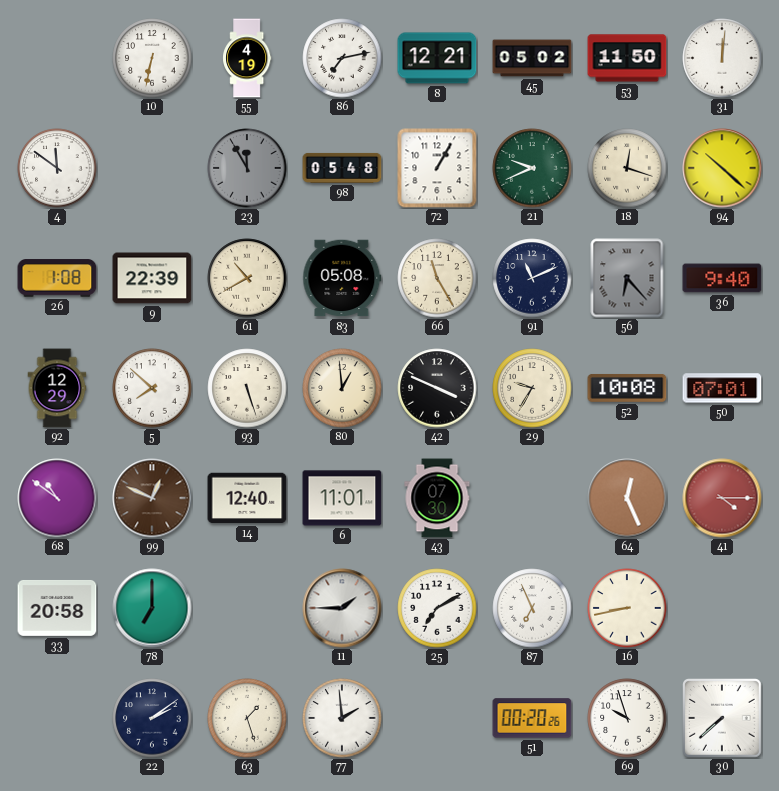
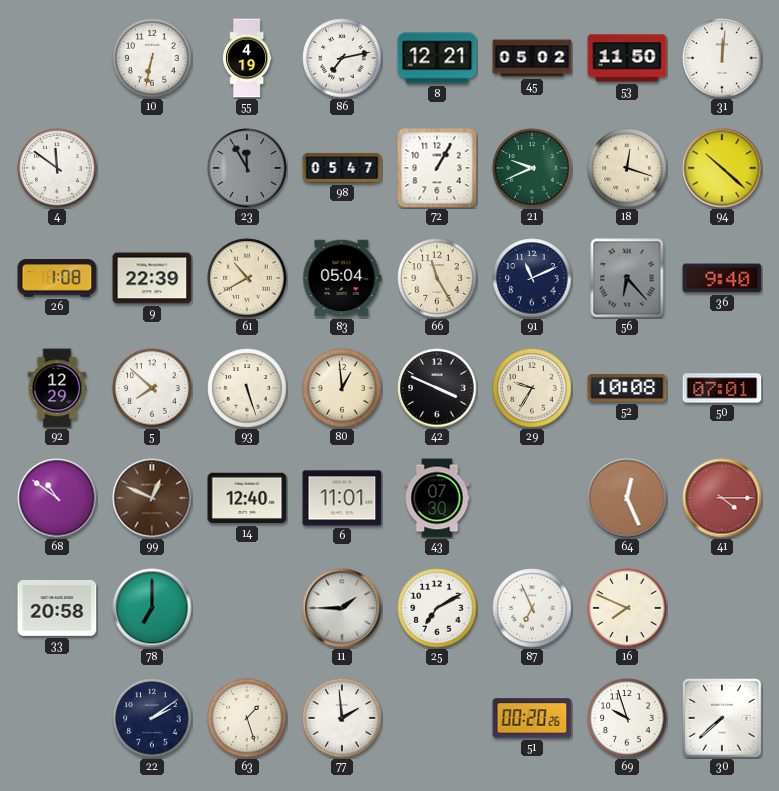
98: 05:48 -> 05:47 (342, 168)
83: 05:08 -> 05:04 (342, 278)
16: 8:43 -> 7:49 (627, 608)
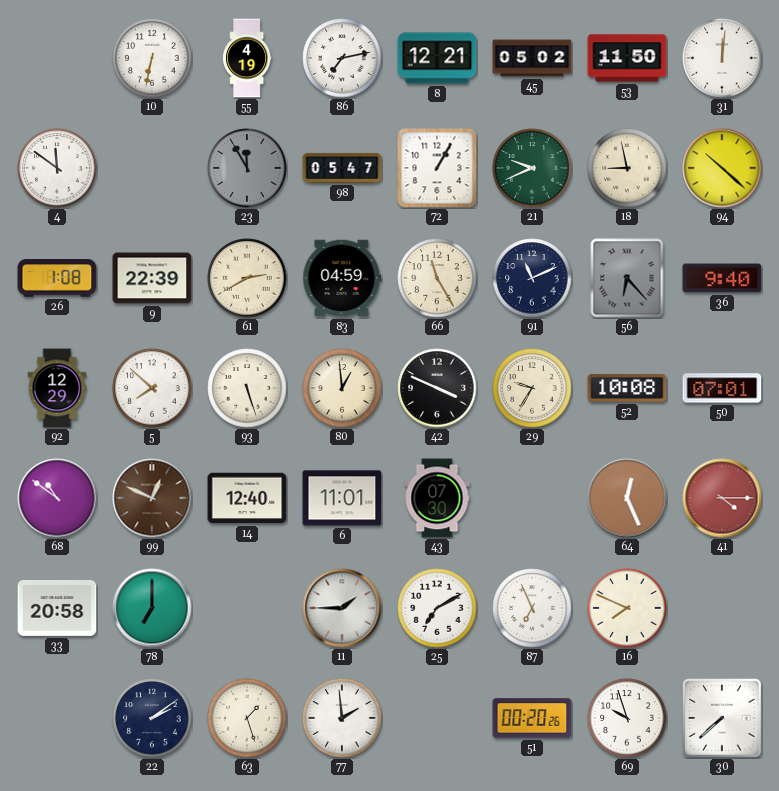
18: 12:18 -> 8:58 (627, 168)
61: 10:40 -> 2:40 (247, 278)
83: 05:04 -> 04:59 (342, 278)
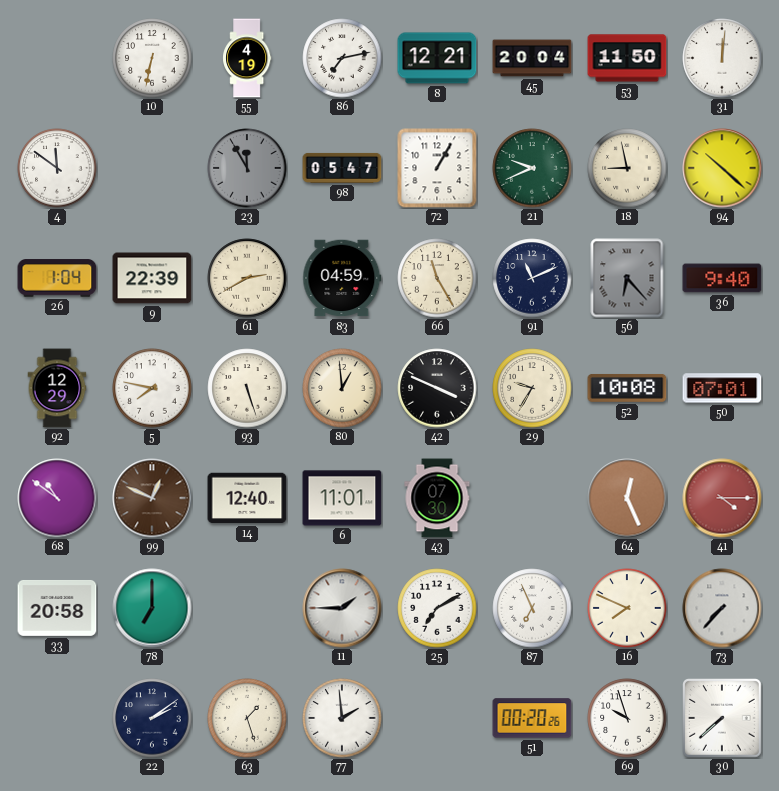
45: 05:02 -> 20:04 (532, 58)
26: 1:08 -> 1:04 (57, 278)
5: 7:52 -> 7:47 (152, 388)
73: none -> 7:37 (722, 608)
